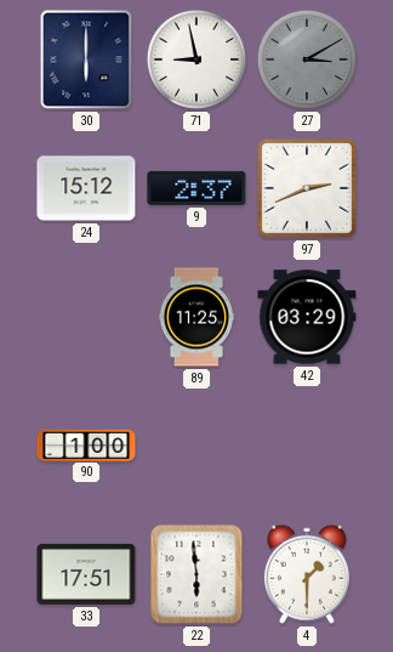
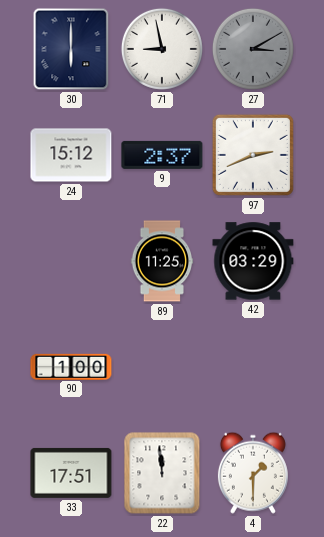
22: 5:59 -> 11:59 (162, 473)
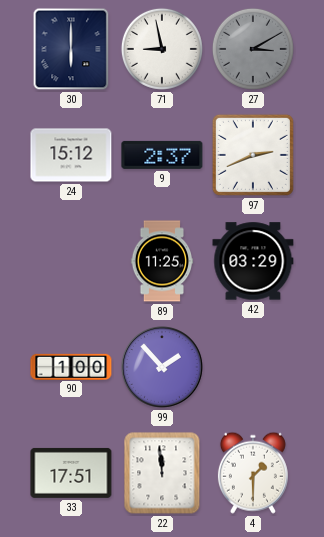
99: none -> 1:53 (163, 368)
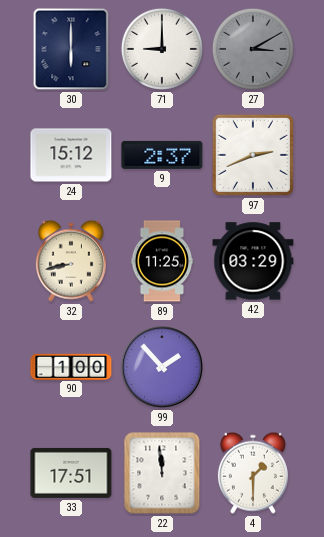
71: 8:58 -> 9:00 (162, 49)
32: none -> 8:43 (71, 261)
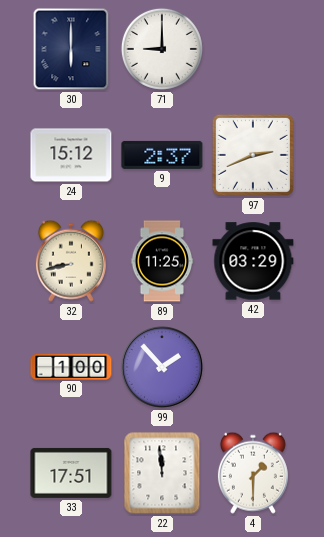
27: 3:10 -> none (253, 49)
